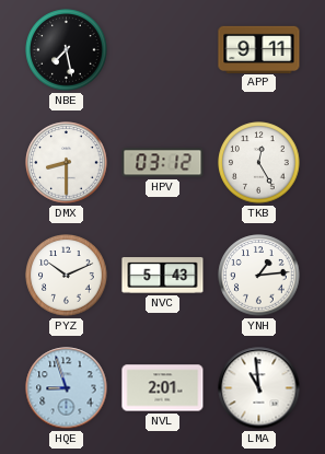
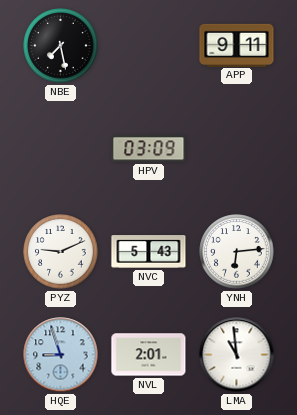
DMX: 8:30 -> none (67, 163)
HPV: 03:12 -> 03:09 (149, 149)
TKB: 12:25 -> none (259, 163)
PYZ: 10:11 -> 9:11 (61, 252)
YNH: 1:14 -> 6:14 (237, 252)
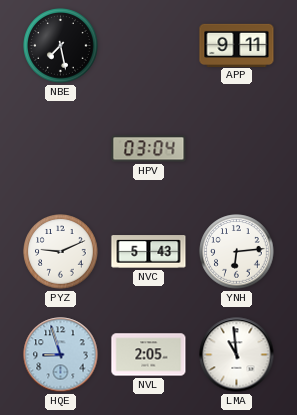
HPV: 03:09 -> 03:04 (149, 149)
NVL: 2:01 -> 2:05 (149, 355)
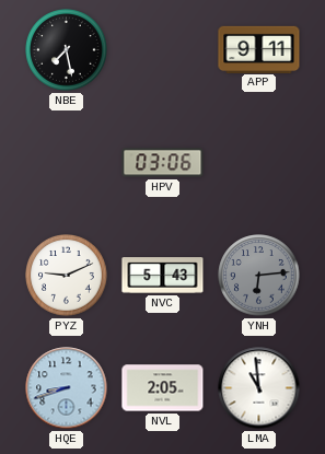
HPV: 03:04 -> 03:06 (163, 163)
YNH dial: white -> grey (259, 276)
HQE: 8:57 -> 8:42 (67, 388)
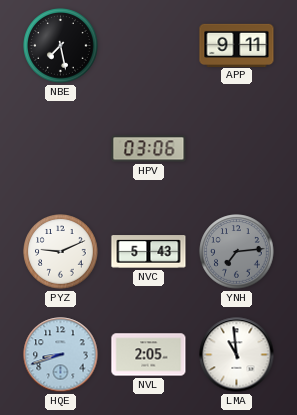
YNH: 6:14 -> 7:14 (237, 252)
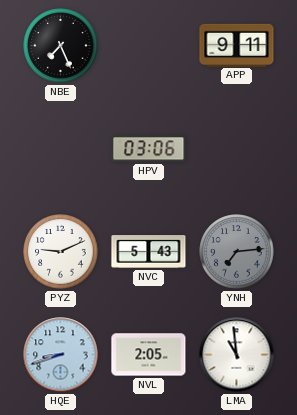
NBE: 7:28 -> 7:26 (61, 46)
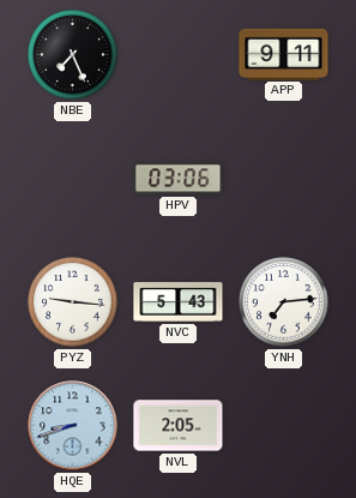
PYZ: 9:11 -> 9:16 (73, 302)
YNH dial: grey -> white (284, 302)
LMA: 10:59 -> none (237, 355)
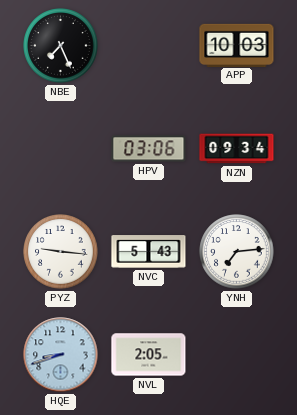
APP: 9:11 -> 10:03 (237, 45)
NZN: none -> 09:34 (237, 149)
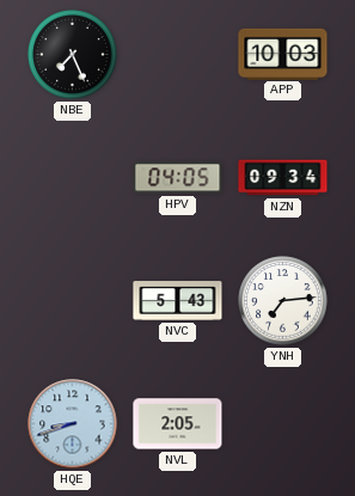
HPV: 03:06 -> 04:05 (178, 178)
PYZ: 9:16 -> none (61, 252)
